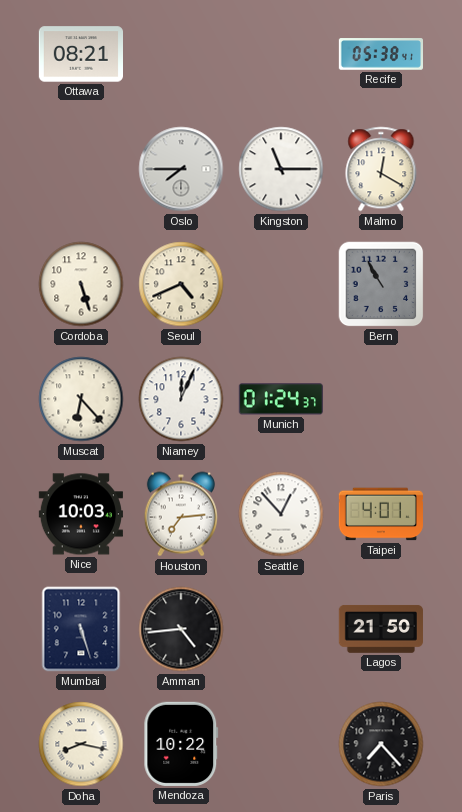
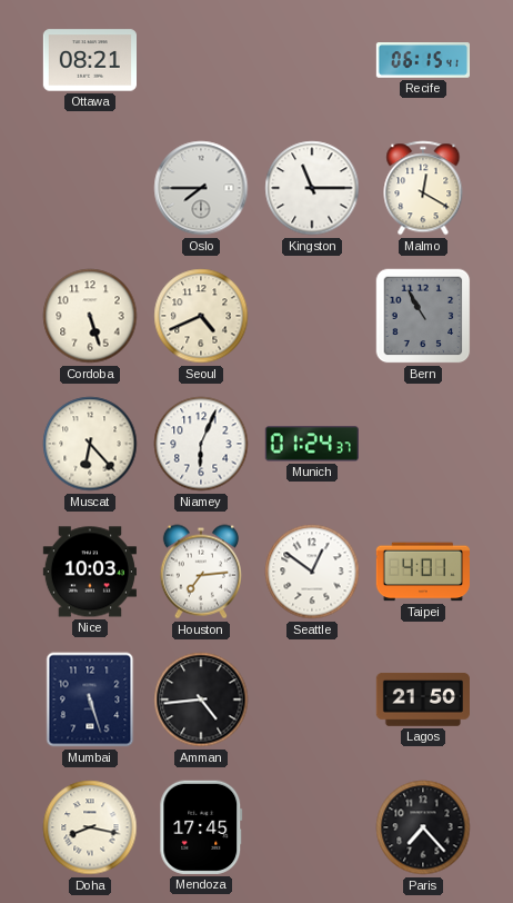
Recife: 05:38 -> 06:15 (422, 60)
Niamey: 12:04 -> 6:04 (201, 444)
Seattle: 12:53 -> 12:51 (312, 572)
Mendoza: 10:22 -> 17:45 (201, 827)
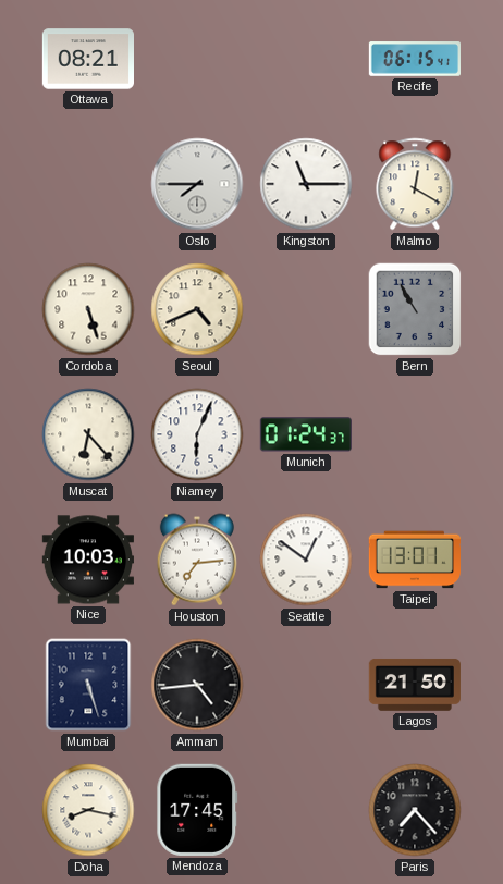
Taipei: 4:01 -> 13:01 (415, 560)
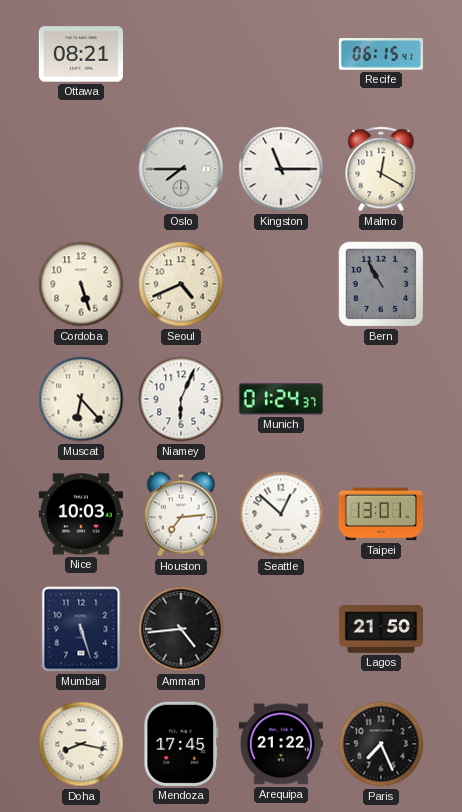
Seattle: 12:51 -> 12:52 (281, 514)
Arequipa: none -> 21:22 (281, 744)
Paris: 7:23 -> 7:26 (381, 744)
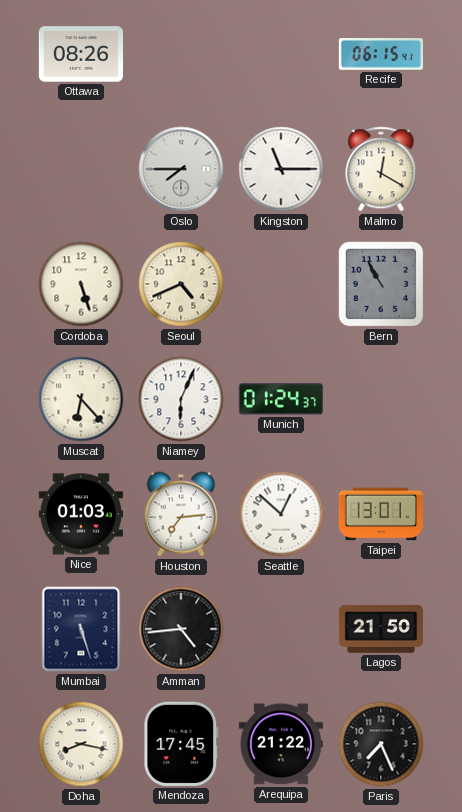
Ottawa: 08:21 -> 08:26 (80, 54)
Nice: 10:03 -> 01:03 (81, 514)
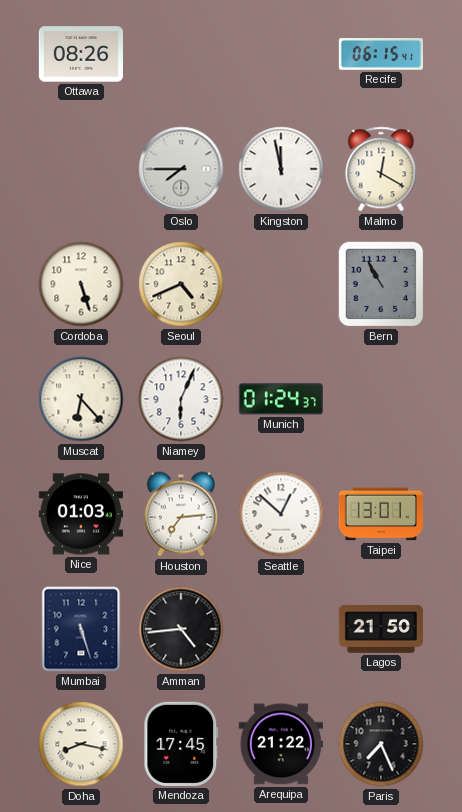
Kingston: 11:15 -> 11:58 (281, 169)
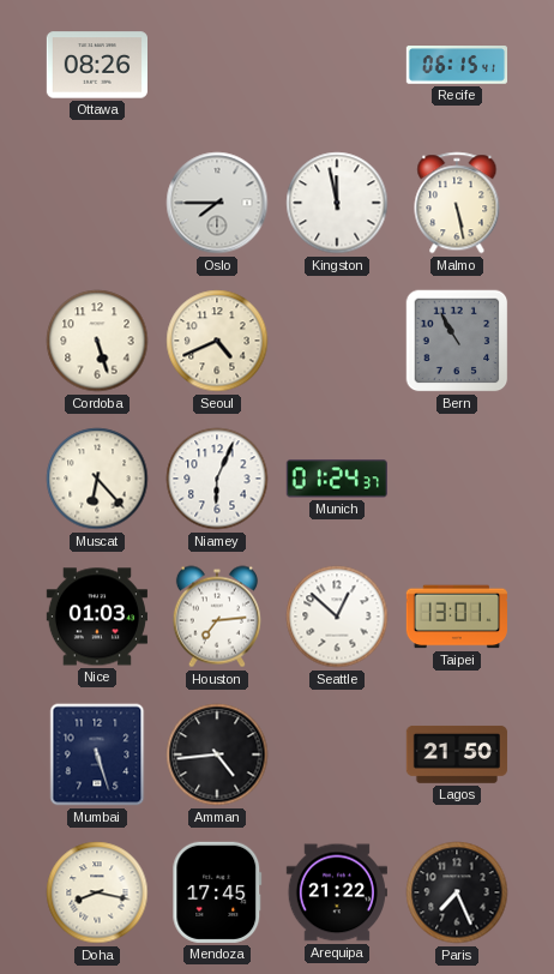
Malmo: 12:20 -> 5:28 (457, 203)
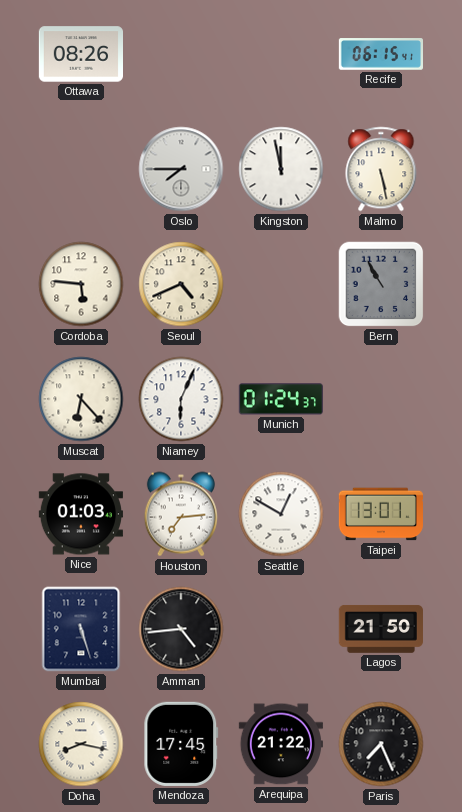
Cordoba: 5:27 -> 5:46 (81, 284)
Seattle: 12:52 -> 12:50 (281, 514)
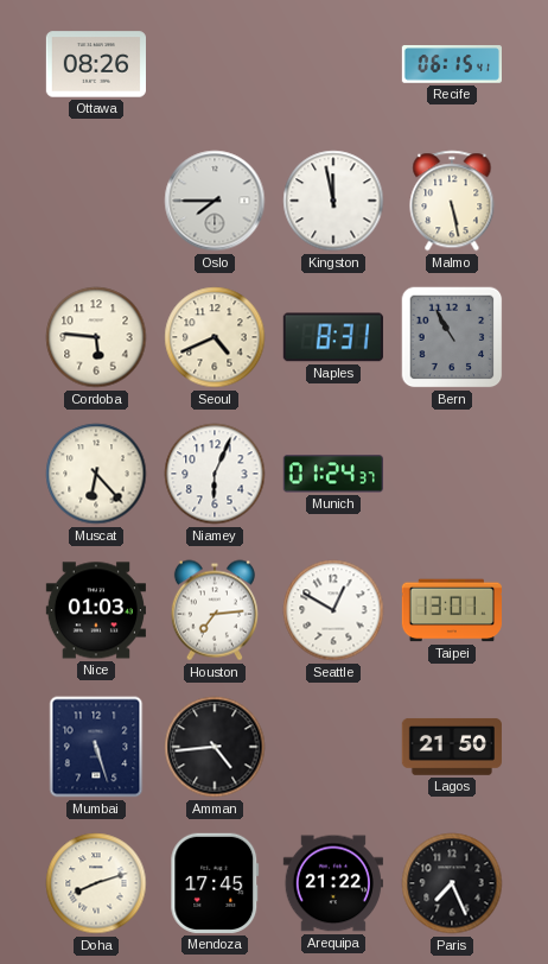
Naples: none -> 8:31 (333, 337)
Doha: 8:17 -> 8:12 (96, 883)
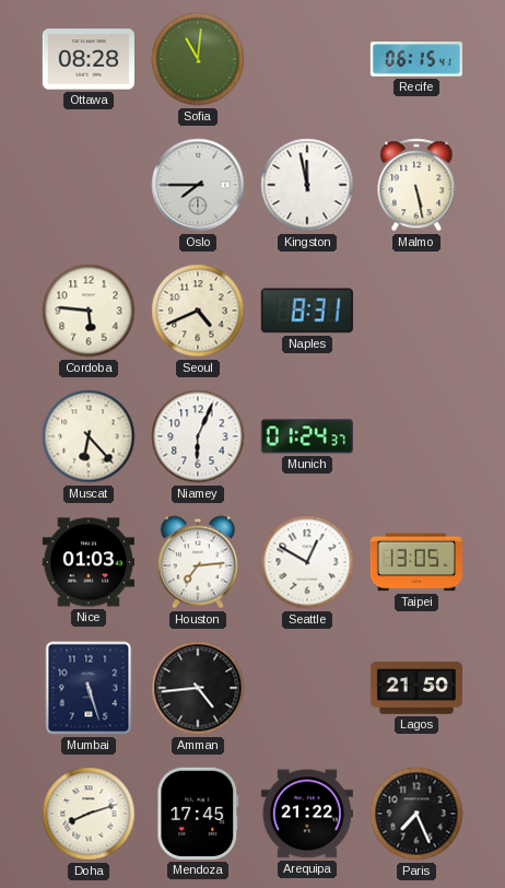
Ottawa: 08:26 -> 08:28 (87, 59)
Sofia: none -> 11:01 (198, 59)
Bern: 10:55 -> none (452, 337)
Taipei: 13:01 -> 13:05 (416, 562)
